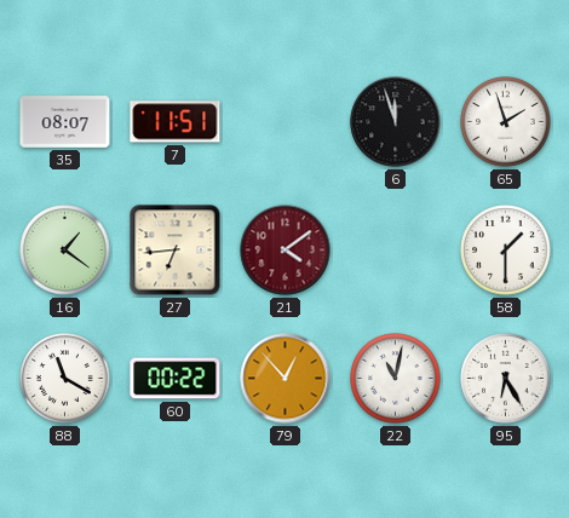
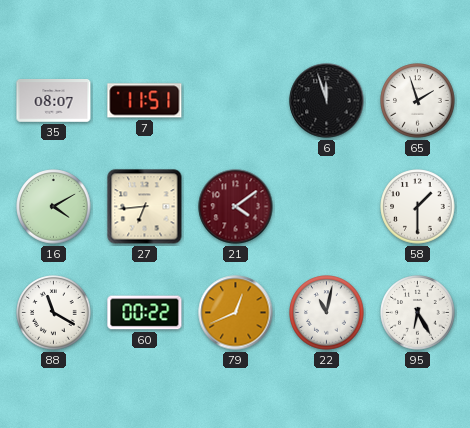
16: 1:21 -> 4:10 (54, 207)
79: 12:53 -> 12:41 (236, 313)
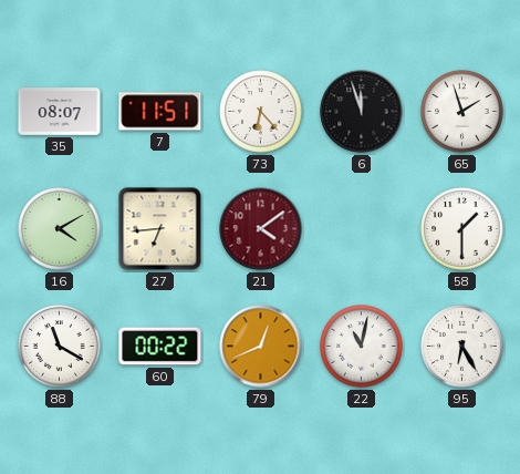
73: none -> 6:23 (261, 112)
